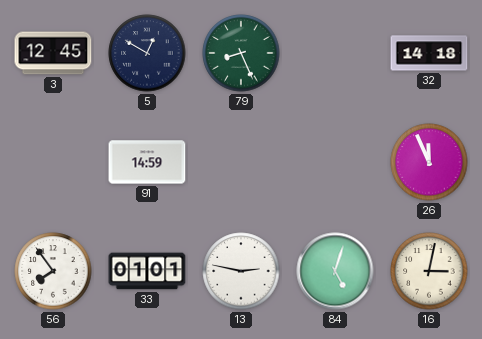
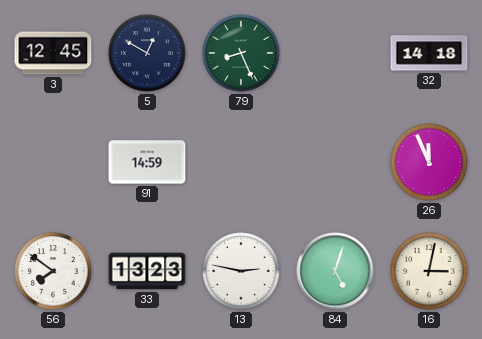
56: 7:54 -> 7:51 (53, 271)
33: 01:01 -> 13:23 (147, 271)
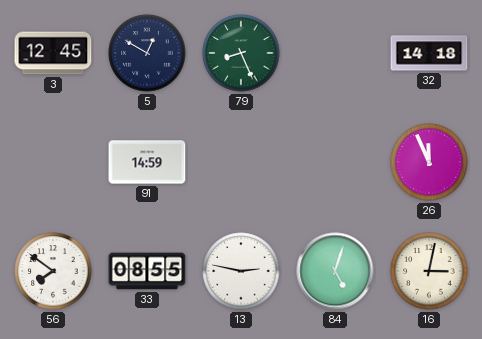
33: 13:23 -> 08:55 (147, 271)
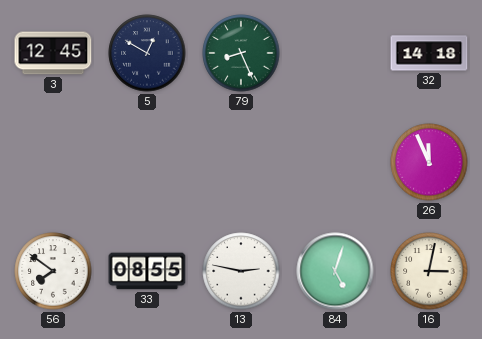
91: 14:59 -> none (147, 162)
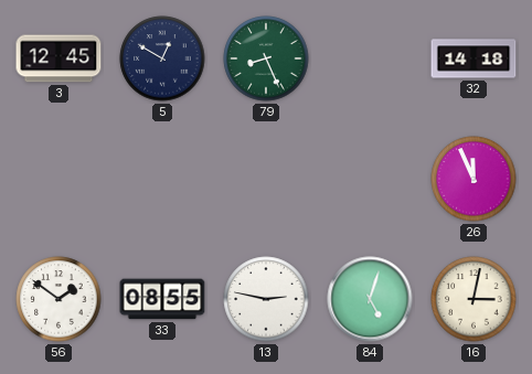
56: 7:51 -> 1:51 (58, 299)
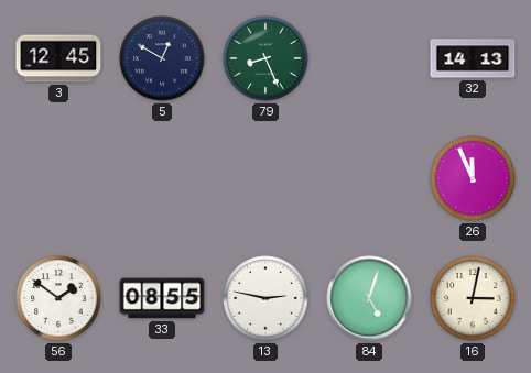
32: 14:18 -> 14:13 (473, 58)
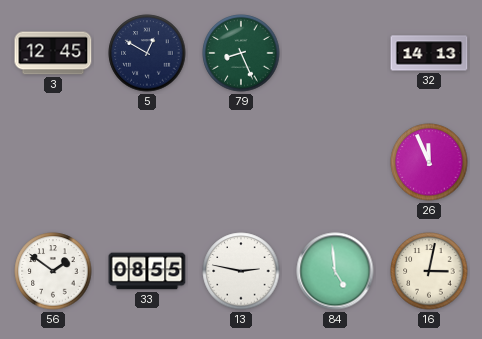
84: 5:03 -> 4:59 (335, 271)
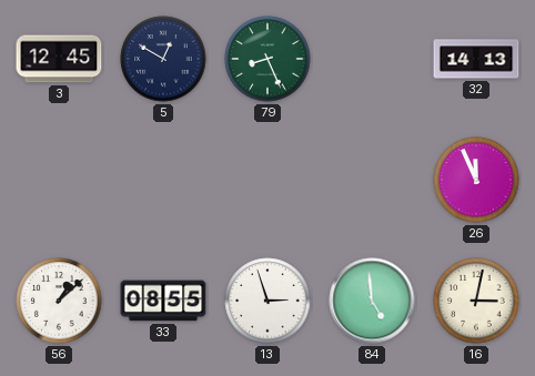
56: 1:51 -> 1:08 (59, 301)
13: 2:47 -> 2:57 (267, 301)
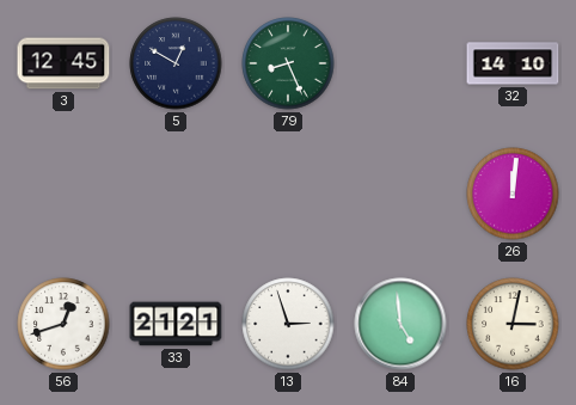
32: 14:13 -> 14:10 (513, 63)
26: 11:56 -> 12:01 (513, 194)
56: 1:08 -> 12:42 (63, 324)
33: 08:55 -> 21:21 (176, 324)
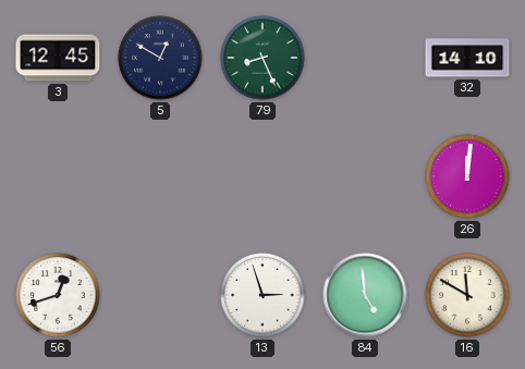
33: 21:21 -> none (176, 324)
16: 3:02 -> 11:50 (467, 295)
